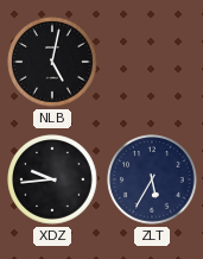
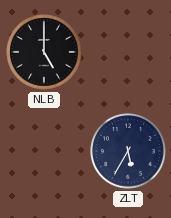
NLB: 5:02 -> 5:00 (44, 52)
XDZ: 9:44 -> none (52, 179)
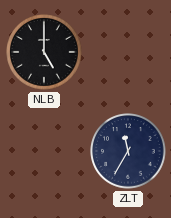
ZLT: 5:35 -> 11:35 (128, 151)
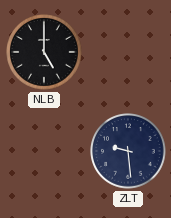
ZLT: 11:35 -> 9:29 (128, 151)
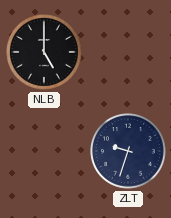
ZLT: 9:29 -> 9:33 (128, 151)
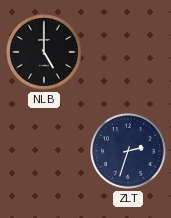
ZLT: 9:33 -> 2:33 (128, 151)
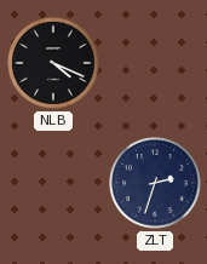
NLB: 5:00 -> 4:19 (53, 63)
